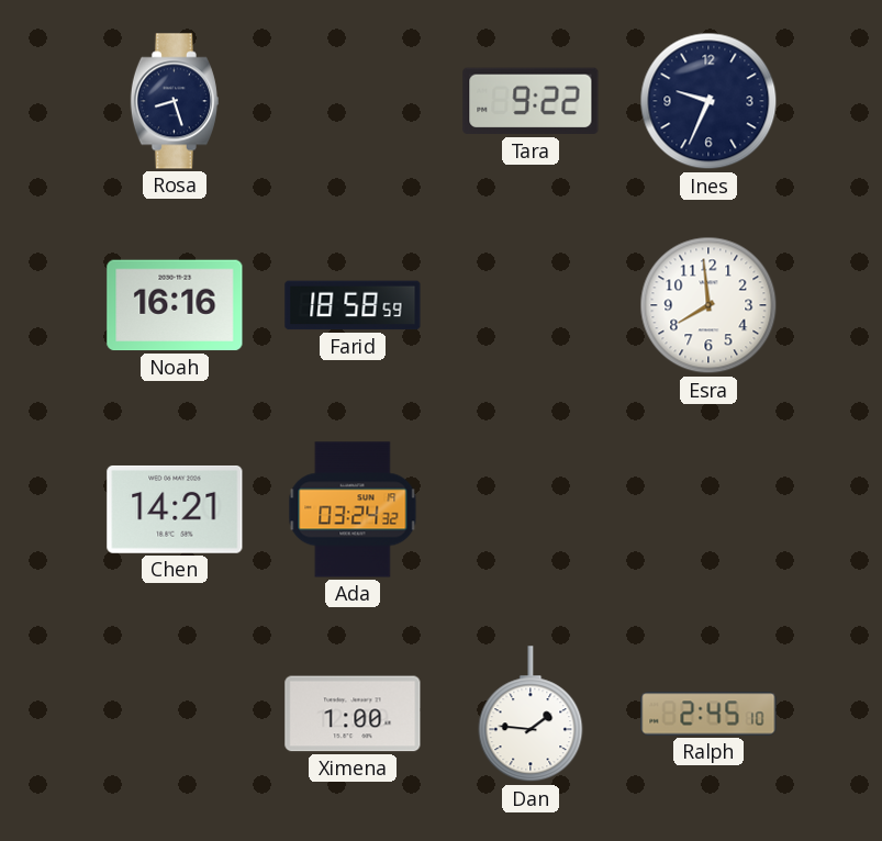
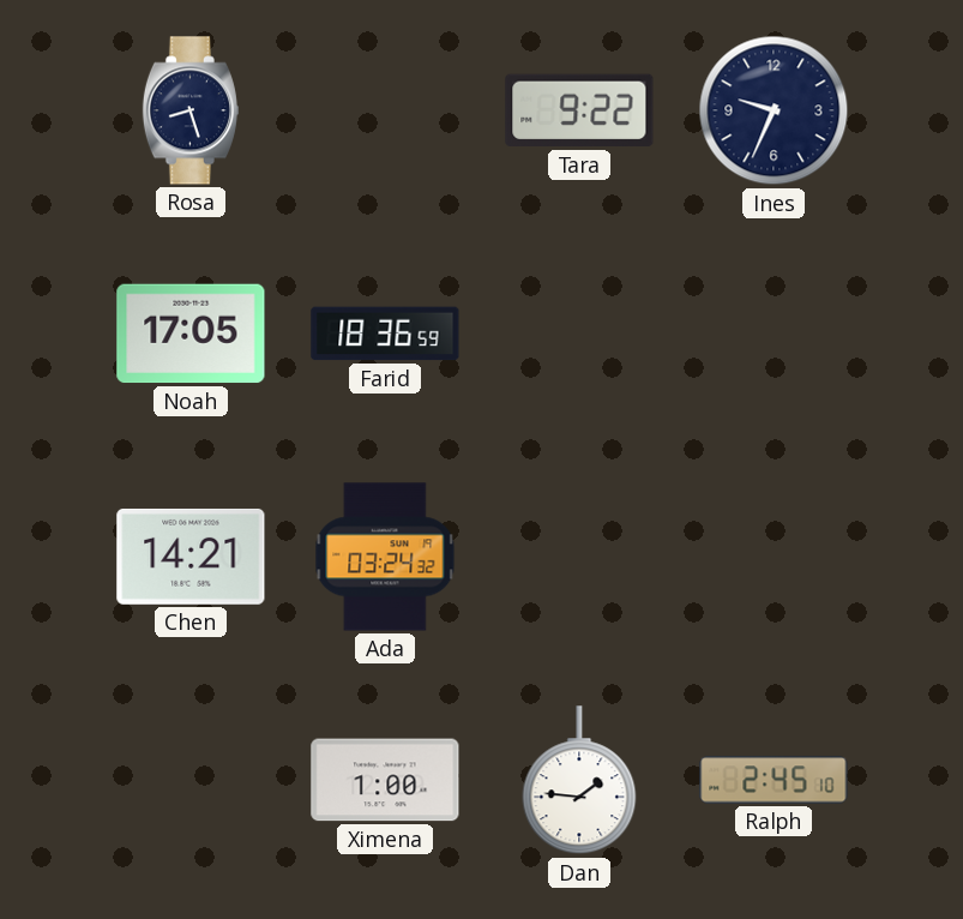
Noah: 16:16 -> 17:05 (191, 334)
Farid: 18:58 -> 18:36 (385, 334)
Esra: 7:59 -> none (708, 305)
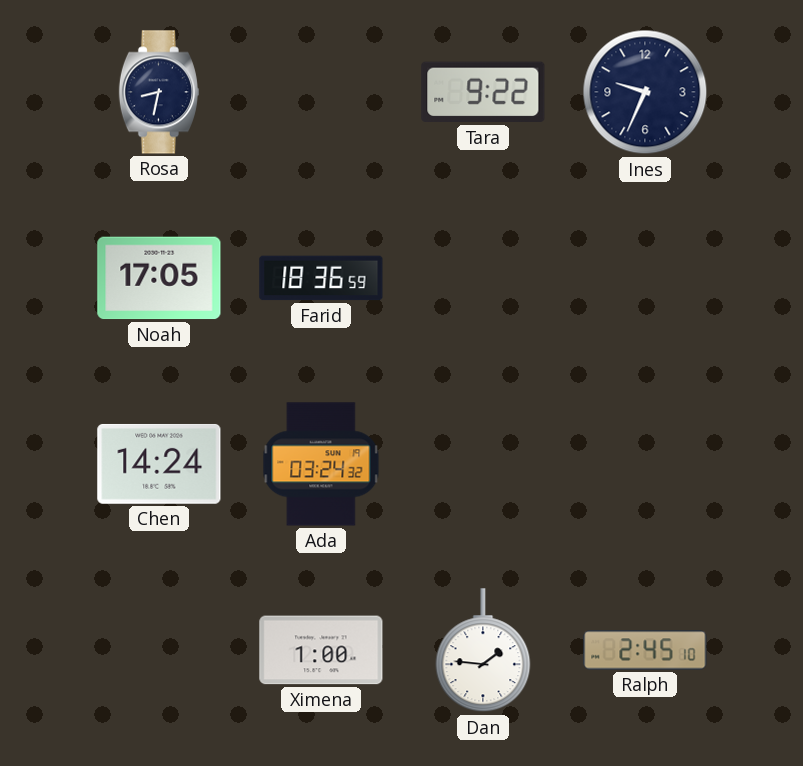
Rosa: 8:27 -> 8:32 (159, 92)
Chen: 14:21 -> 14:24 (159, 464)
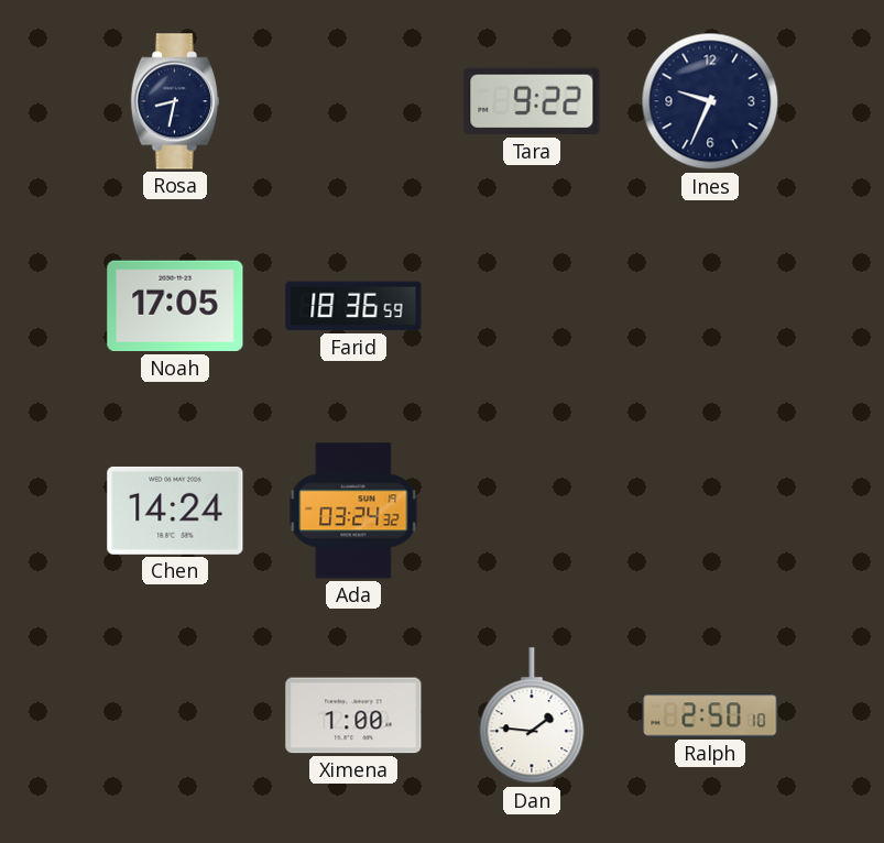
Ralph: 2:45 -> 2:50 (710, 715)
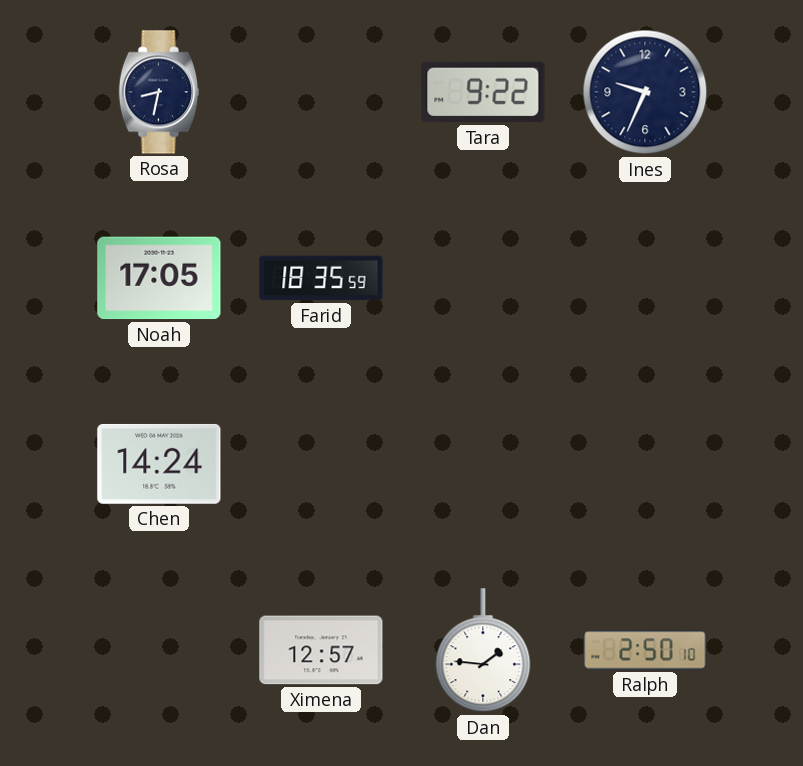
Farid: 18:36 -> 18:35 (321, 278)
Ada: 03:24 -> none (353, 511)
Ximena: 1:00 -> 12:57 (321, 650)
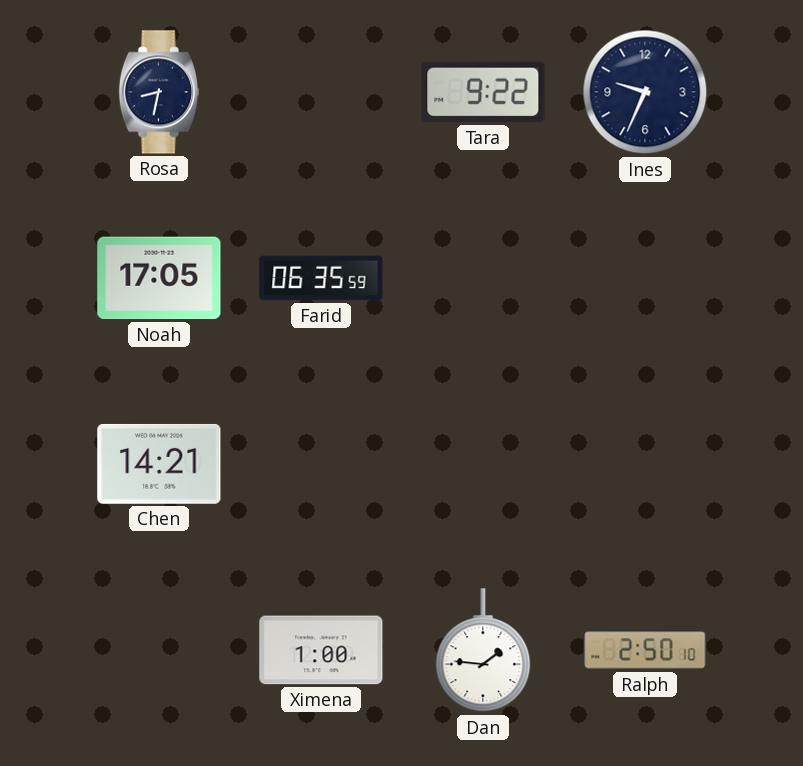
Farid: 18:35 -> 06:35 (321, 278)
Chen: 14:24 -> 14:21 (159, 464)
Ximena: 12:57 -> 1:00 (321, 650)
